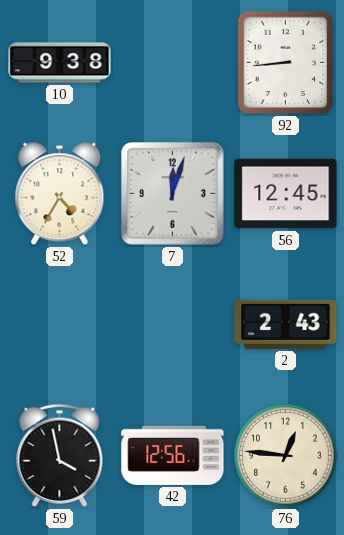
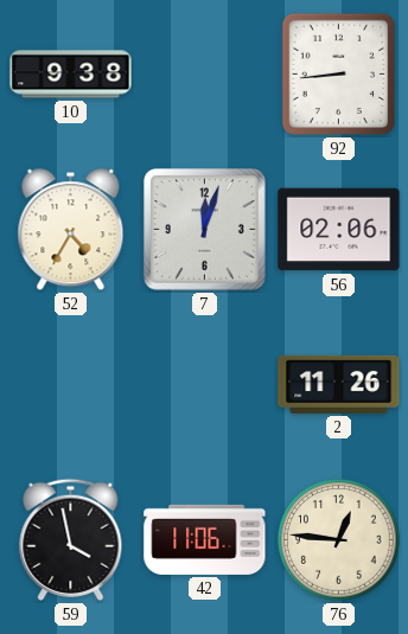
56: 12:45 -> 02:06 (339, 230)
2: 2:43 -> 11:26 (339, 384)
42: 12:56 -> 11:06 (205, 539)
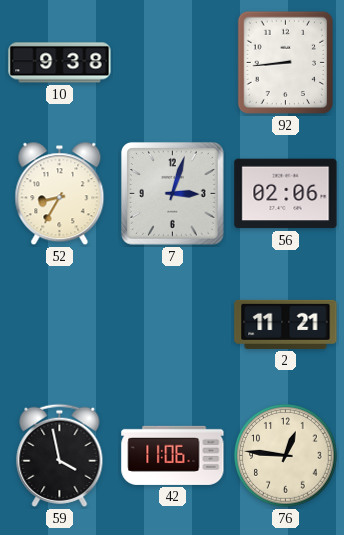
52: 4:35 -> 8:35 (60, 194)
7: 12:03 -> 3:03 (173, 194)
2: 11:26 -> 11:21 (286, 324)
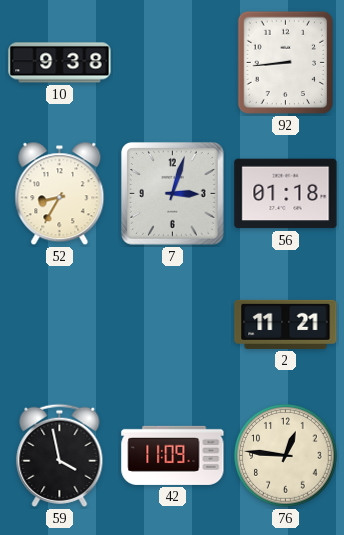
56: 02:06 -> 01:18 (286, 194)
42: 11:06 -> 11:09 (173, 455)
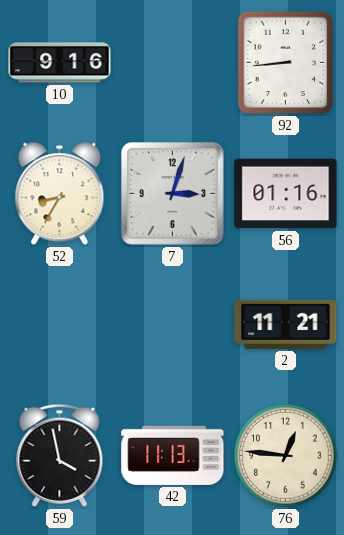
10: 9:38 -> 9:16 (60, 63)
56: 01:18 -> 01:16 (286, 194)
42: 11:09 -> 11:13 (173, 455)
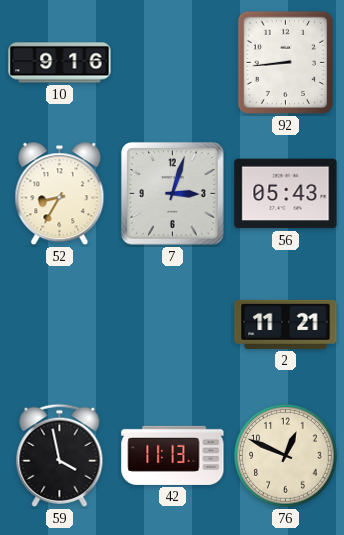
56: 01:16 -> 05:43 (286, 194)
76: 12:46 -> 12:49 (286, 456)
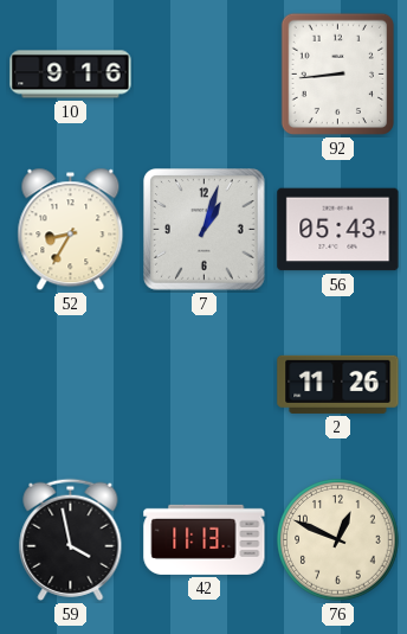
7: 3:03 -> 1:03 (205, 230)
2: 11:21 -> 11:26 (338, 384)
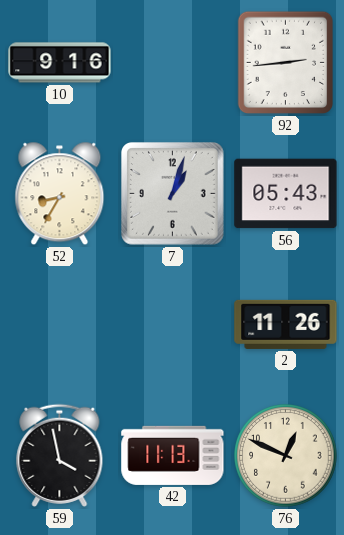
92: 8:44 -> 2:44 (285, 63)
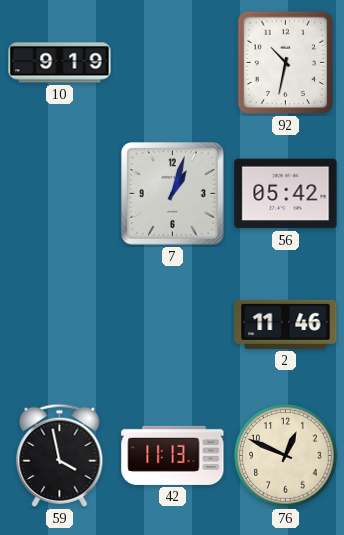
10: 9:16 -> 9:19 (60, 63)
92: 2:44 -> 10:32 (285, 63)
52: 8:35 -> none (60, 194)
56: 05:43 -> 05:42 (286, 194)
2: 11:26 -> 11:46 (286, 324)
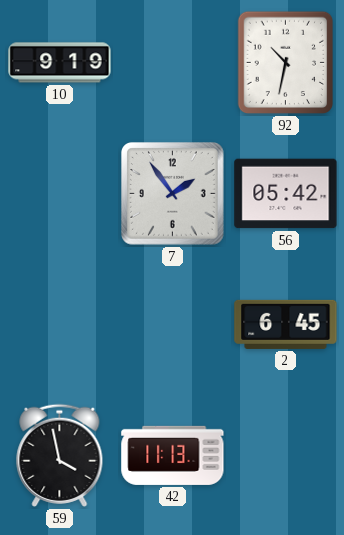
7: 1:03 -> 1:54 (173, 194)
2: 11:46 -> 6:45 (286, 324)
76: 12:49 -> none (286, 456)
